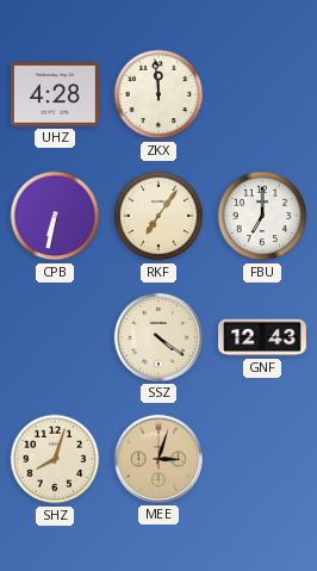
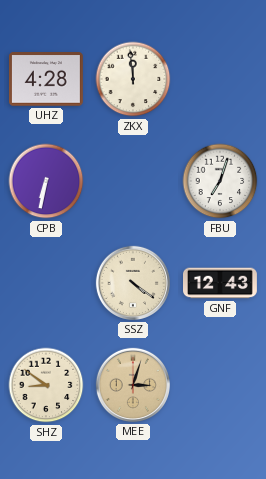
RKF: 7:06 -> none (158, 216)
FBU: 7:00 -> 7:03 (220, 181)
SHZ: 8:03 -> 8:51 (46, 385)
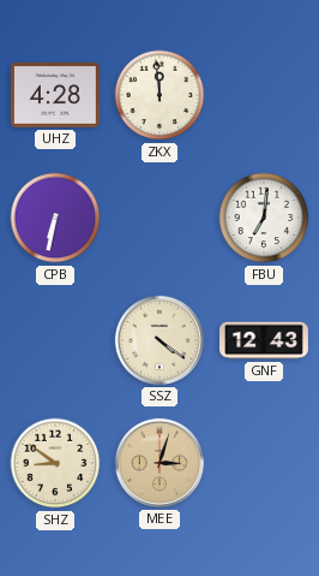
FBU: 7:03 -> 7:01 (264, 218)
